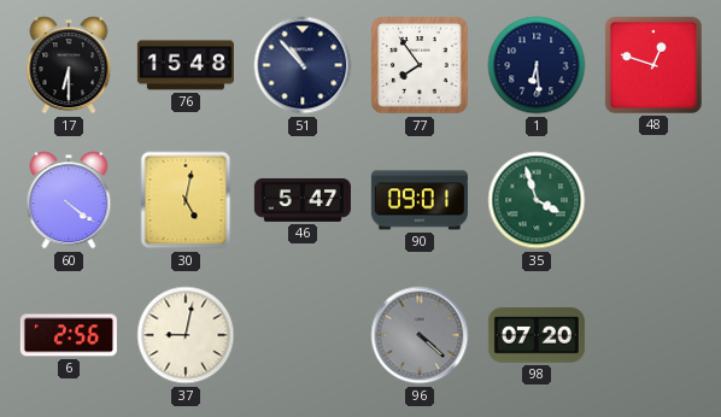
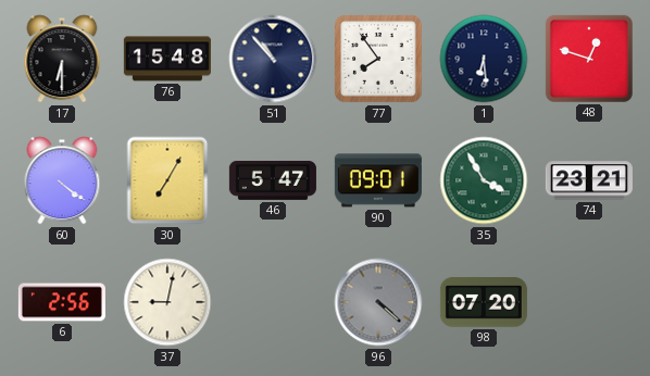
30: 5:02 -> 7:05 (167, 180)
35: 3:57 -> 3:55 (484, 180)
74: none -> 23:21 (589, 180)
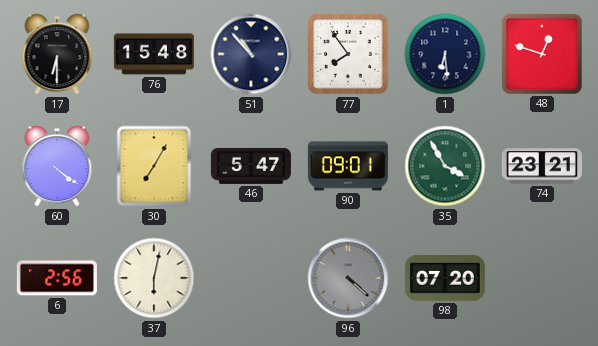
37: 9:02 -> 6:02 (154, 278)
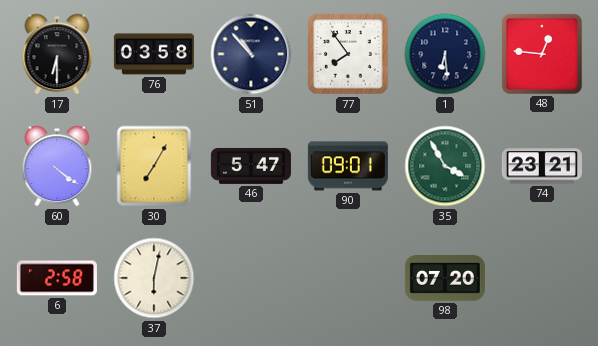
76: 15:48 -> 03:58 (154, 54)
48: 12:48 -> 12:46 (542, 54)
6: 2:56 -> 2:58 (57, 278)
96: 4:22 -> none (348, 278)
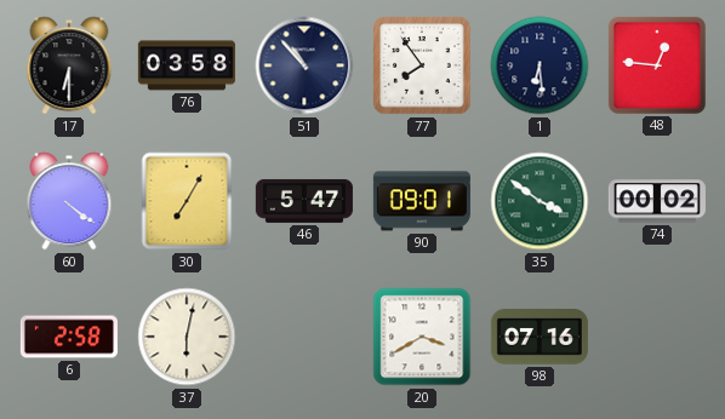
35: 3:55 -> 3:51 (540, 201)
74: 23:21 -> 00:02 (657, 201)
20: none -> 3:40 (422, 337)
98: 07:20 -> 07:16 (540, 338)
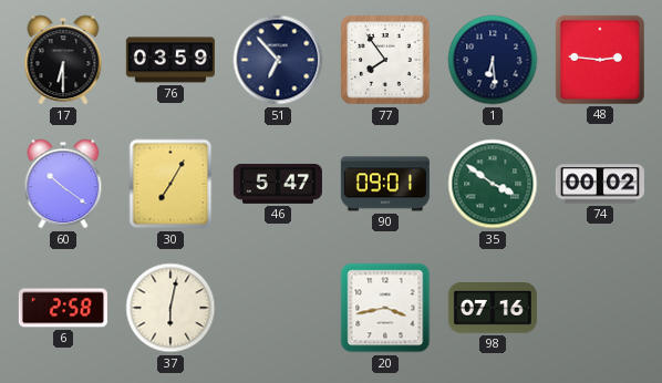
76: 03:58 -> 03:59 (170, 60)
51: 10:53 -> 6:53 (278, 60)
48: 12:46 -> 2:46 (600, 60)
60: 4:21 -> 10:21 (63, 184)
20: 3:40 -> 3:43 (385, 308)
